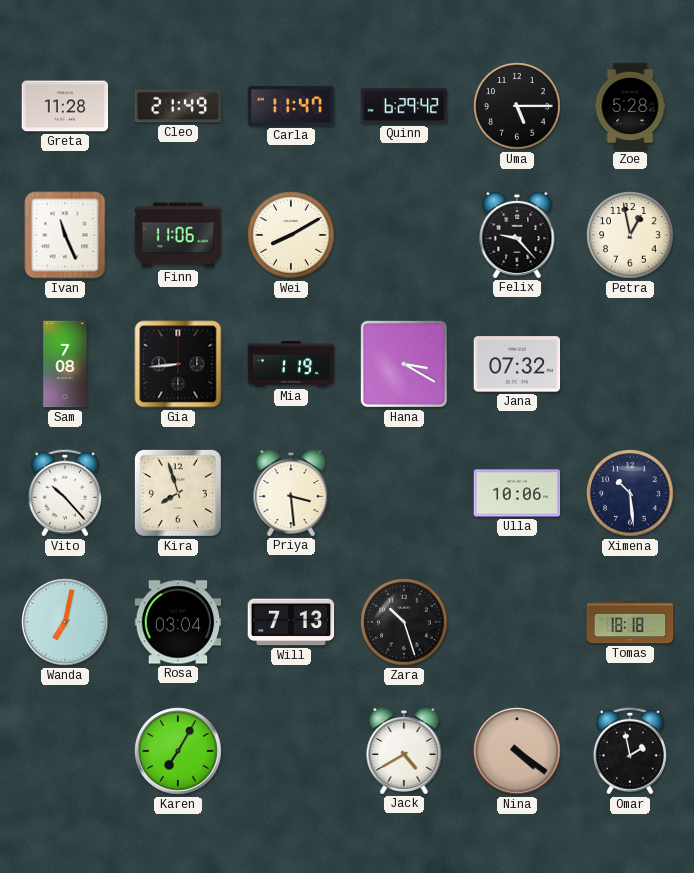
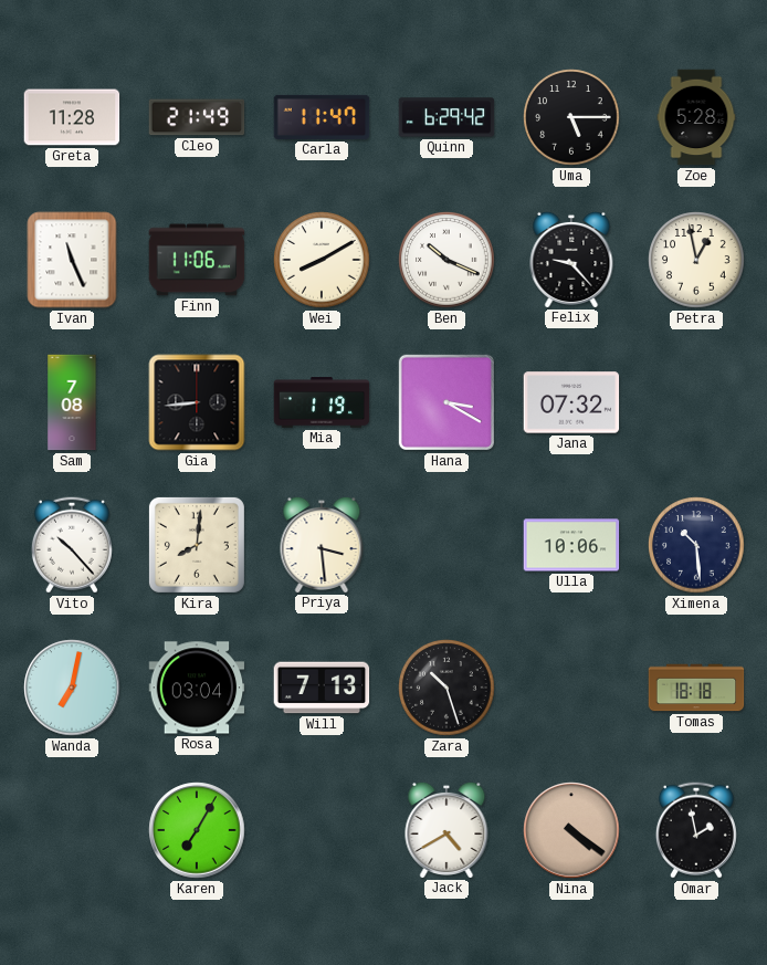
Ben: none -> 10:19 (446, 260)
Kira: 7:57 -> 8:01 (197, 545)
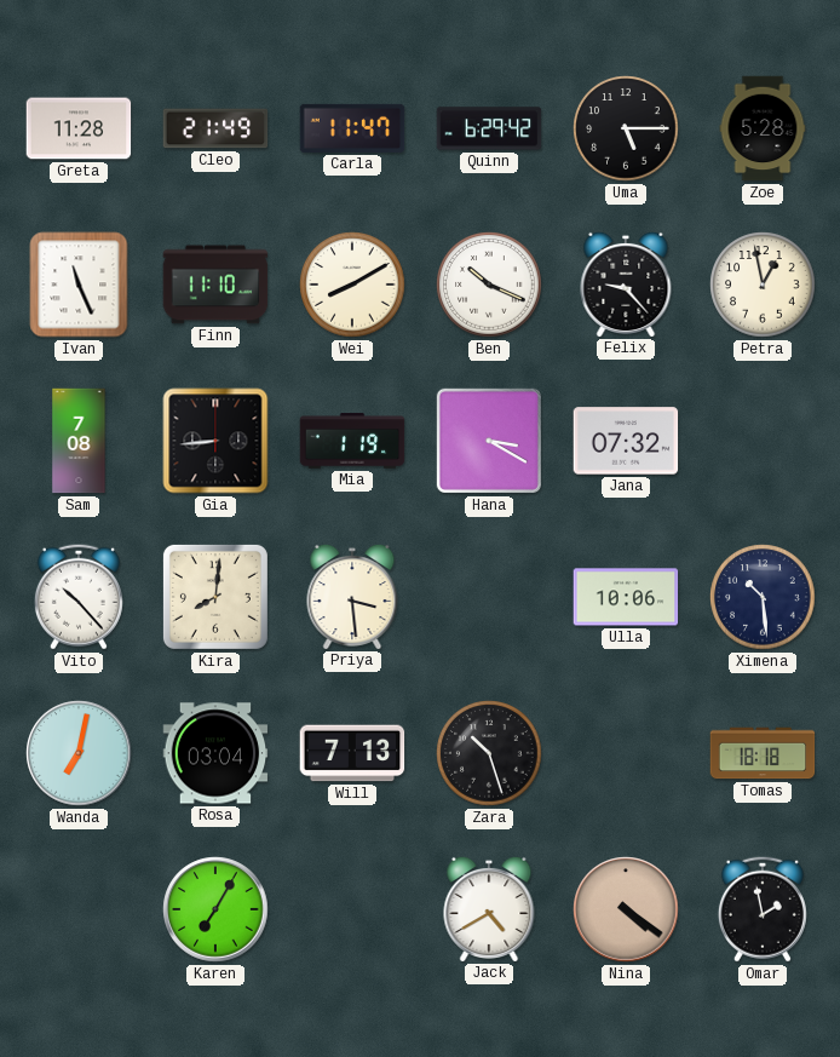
Finn: 11:06 -> 11:10 (215, 285)
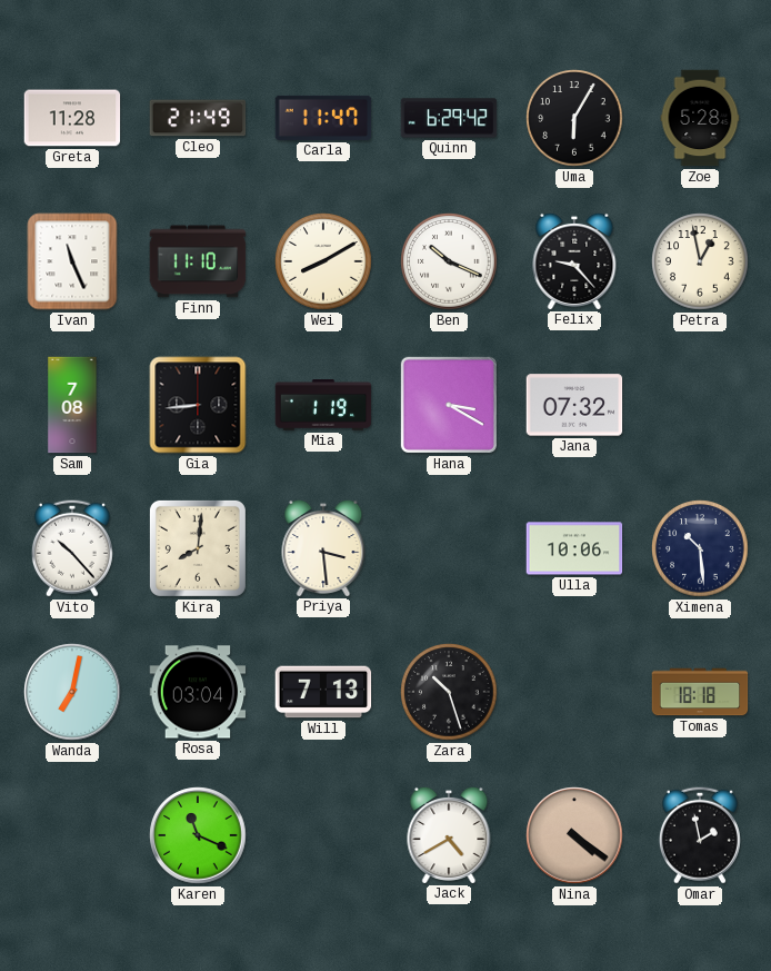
Uma: 5:15 -> 6:05 (574, 118)
Karen: 7:05 -> 11:19 (198, 835)
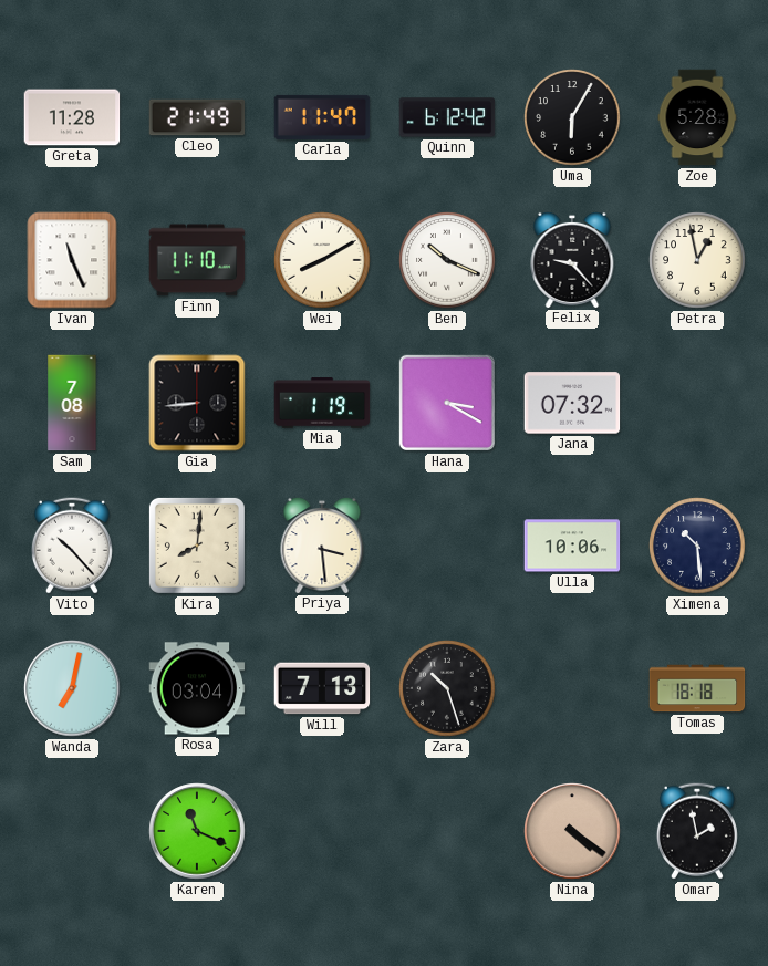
Quinn: 6:29 -> 6:12 (447, 117)
Jack: 4:40 -> none (449, 834)
